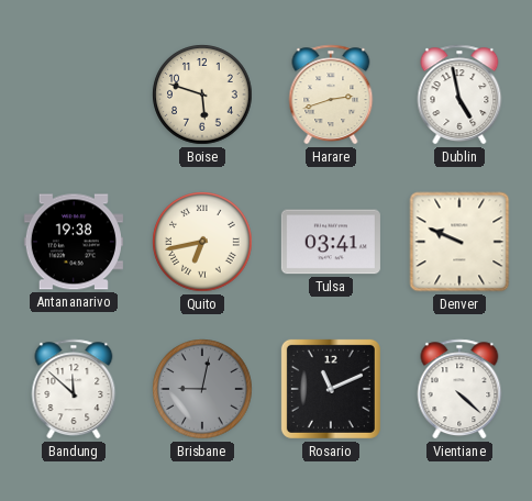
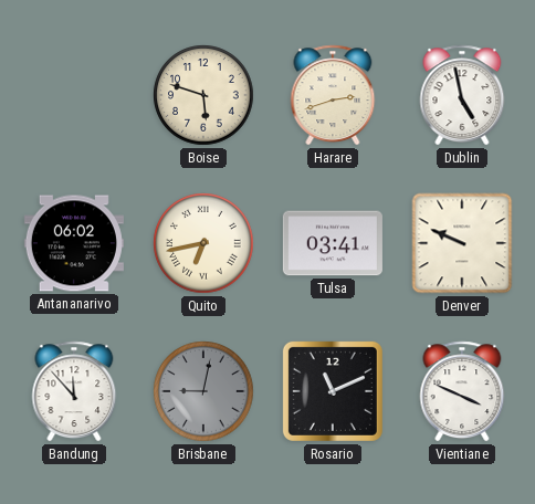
Antananarivo: 19:38 -> 06:02 (74, 243)
Bandung: 11:52 -> 11:53 (74, 391)
Vientiane: 4:22 -> 3:49 (462, 391)
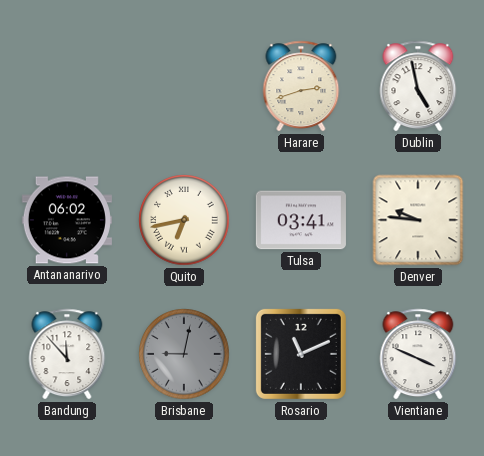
Boise: 5:48 -> none (203, 95)
Denver: 9:49 -> 9:46 (418, 220)
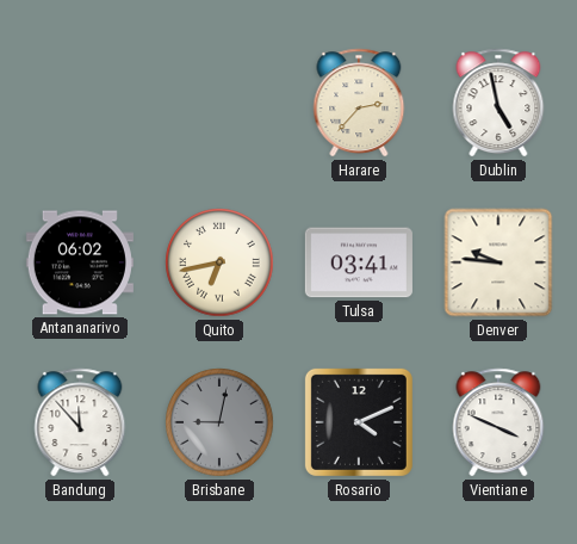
Harare: 2:42 -> 2:37 (359, 103)
Rosario: 11:11 -> 4:11 (359, 422)
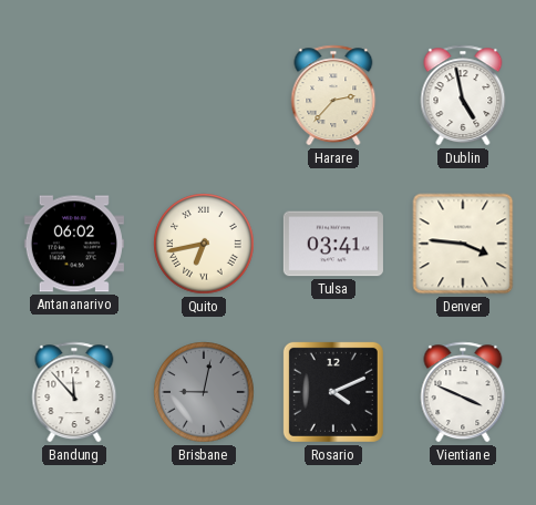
Denver: 9:46 -> 3:46 (463, 244)
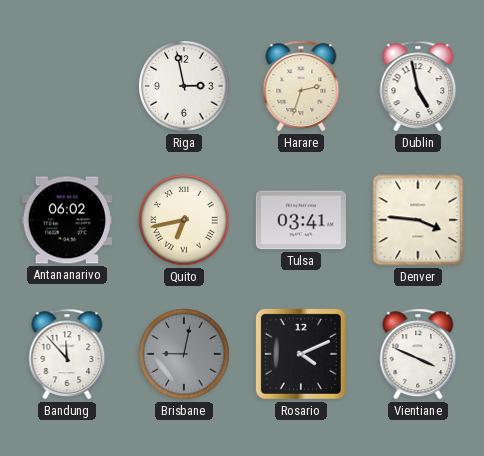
Riga: none -> 2:58 (184, 86)
Harare: 2:37 -> 2:33 (301, 86)
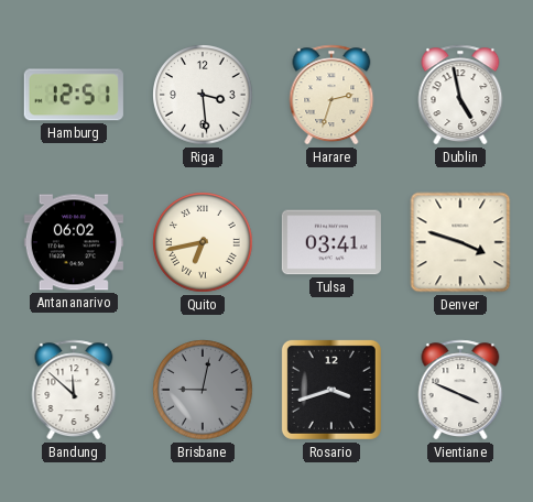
Hamburg: none -> 12:51 (74, 95)
Riga: 2:58 -> 3:29 (203, 95)
Denver: 3:46 -> 3:48 (460, 242)
Bandung: 11:53 -> 11:52 (74, 390)
Rosario: 4:11 -> 3:42 (331, 390)
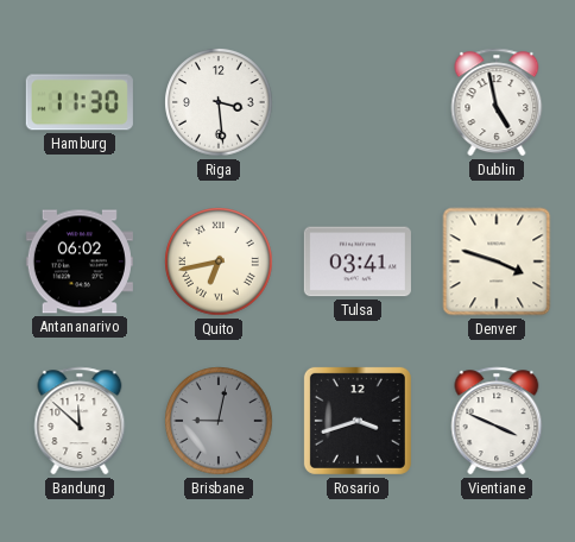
Hamburg: 12:51 -> 11:30 (80, 102)
Harare: 2:33 -> none (331, 95)
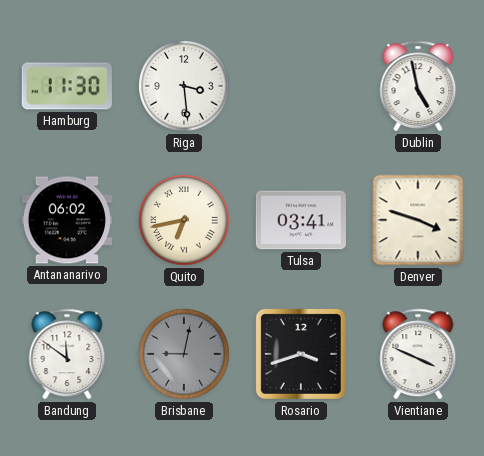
Bandung: 11:52 -> 11:51 (67, 354)
